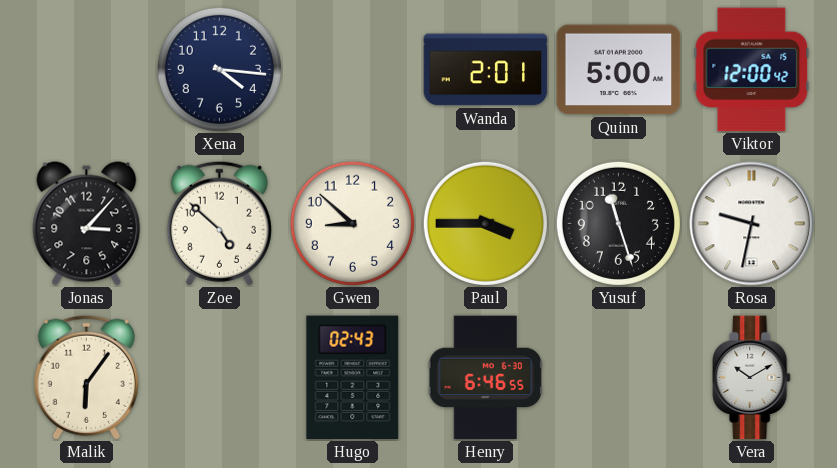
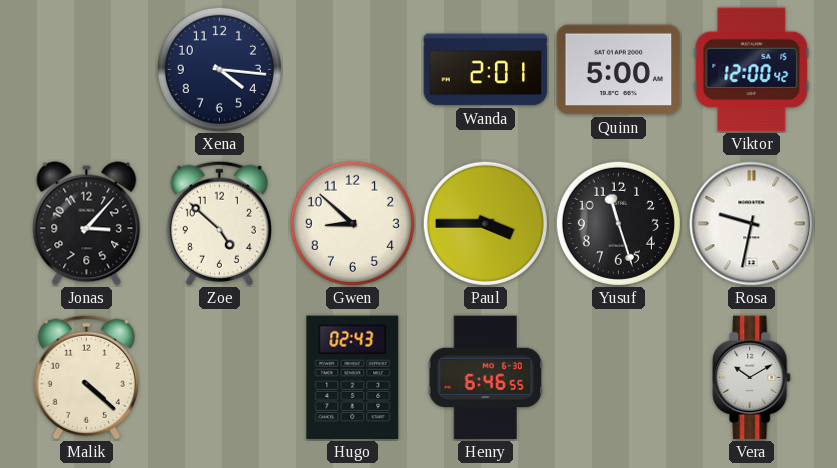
Malik: 6:06 -> 4:22 (86, 377)
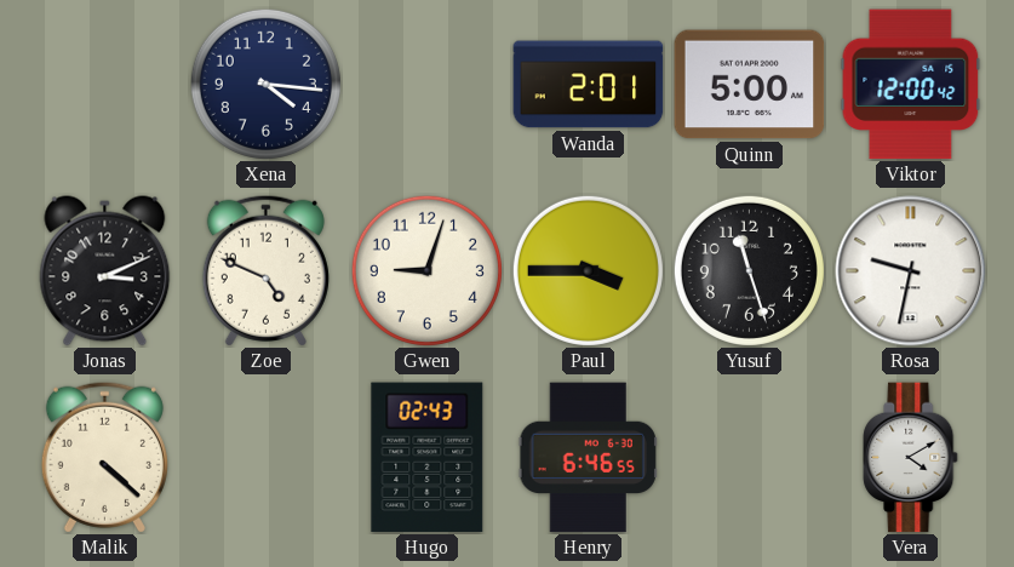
Jonas: 3:07 -> 3:11 (105, 271)
Zoe: 4:52 -> 4:49 (265, 270)
Gwen: 8:52 -> 9:03 (426, 270)
Vera: 10:10 -> 4:10 (911, 458)
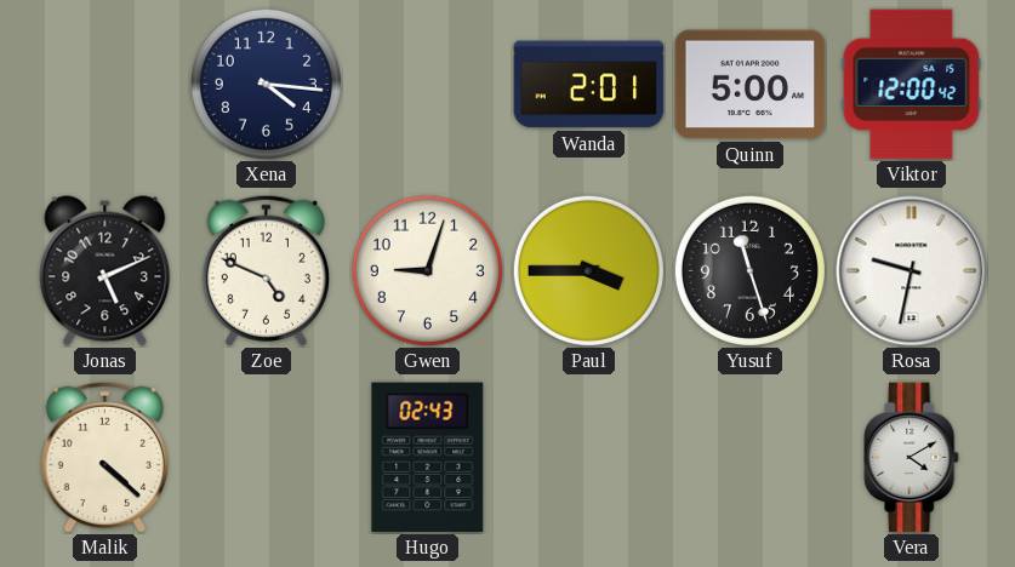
Jonas: 3:11 -> 5:11 (106, 271)
Henry: 6:46 -> none (588, 458)
